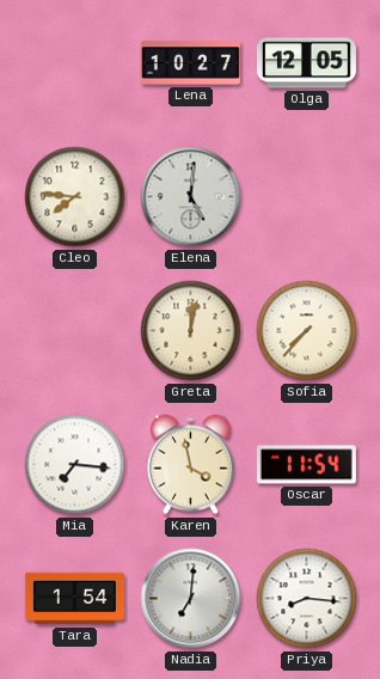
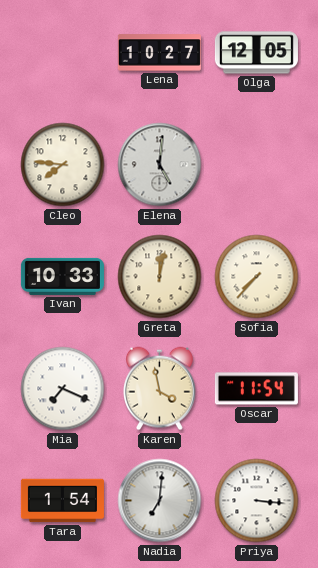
Ivan: none -> 10:33 (62, 276)
Mia: 7:16 -> 7:19 (63, 389)
Priya: 8:16 -> 3:16 (257, 501)
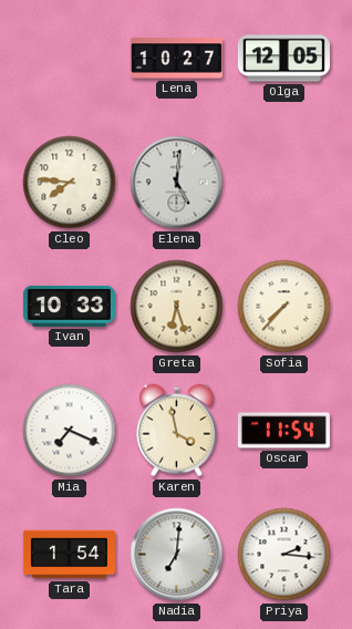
Greta: 12:02 -> 6:27 (177, 307)
Priya: 3:16 -> 2:16 (284, 555)
